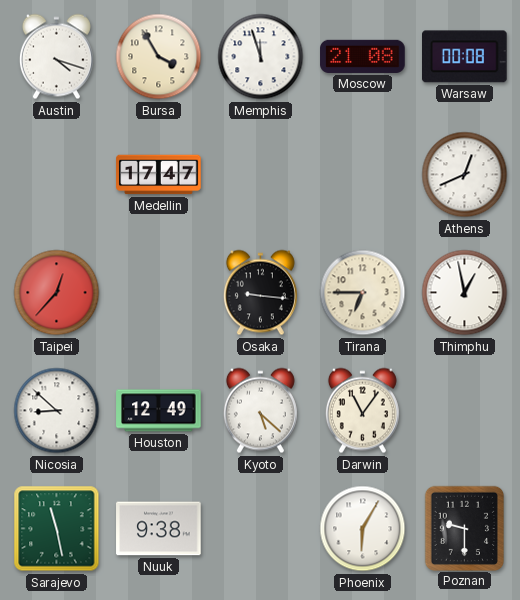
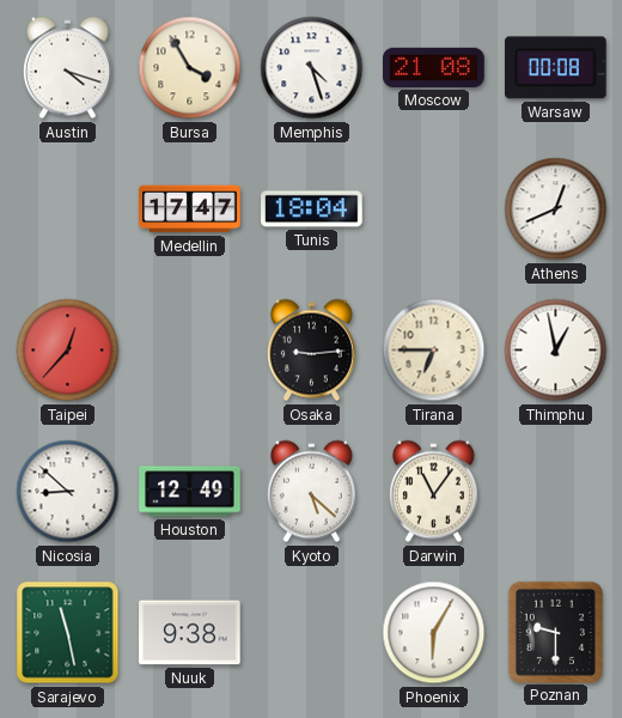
Memphis: 11:57 -> 4:27 (312, 68)
Tunis: none -> 18:04 (312, 209)
Osaka: 9:16 -> 9:14 (311, 351)
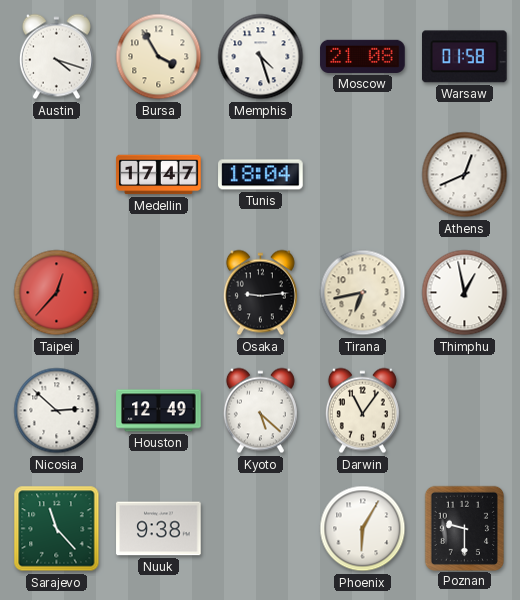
Warsaw: 00:08 -> 01:58 (465, 57)
Tirana: 6:45 -> 6:43 (363, 293)
Nicosia: 8:52 -> 2:52 (57, 411)
Sarajevo: 11:28 -> 11:23 (57, 529)
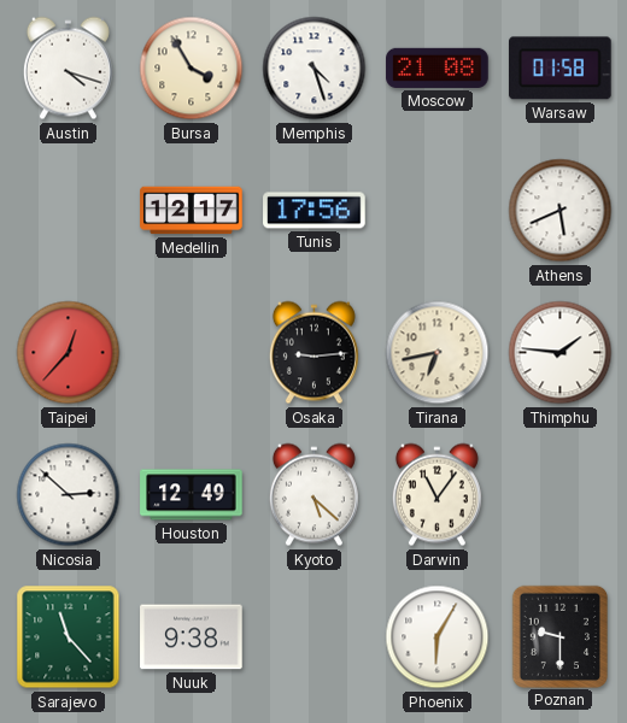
Medellin: 17:47 -> 12:17 (192, 211)
Tunis: 18:04 -> 17:56 (315, 211)
Athens: 12:41 -> 5:41 (561, 211)
Thimphu: 12:58 -> 1:46 (561, 353)
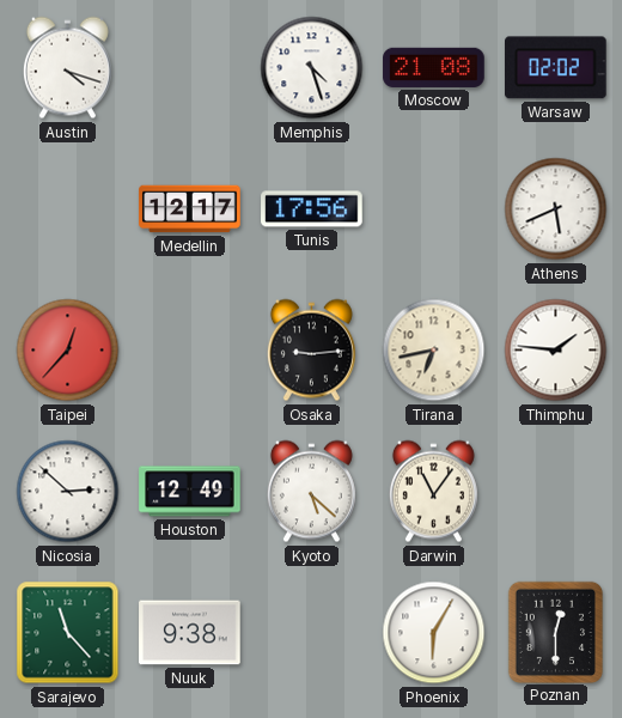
Bursa: 3:55 -> none (192, 69)
Warsaw: 01:58 -> 02:02 (556, 68)
Poznan: 9:30 -> 12:30 (555, 632)
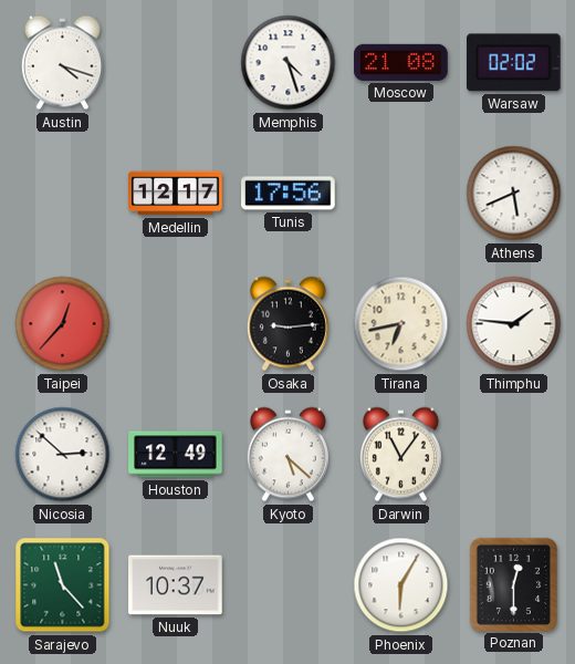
Nuuk: 9:38 -> 10:37 (176, 585)
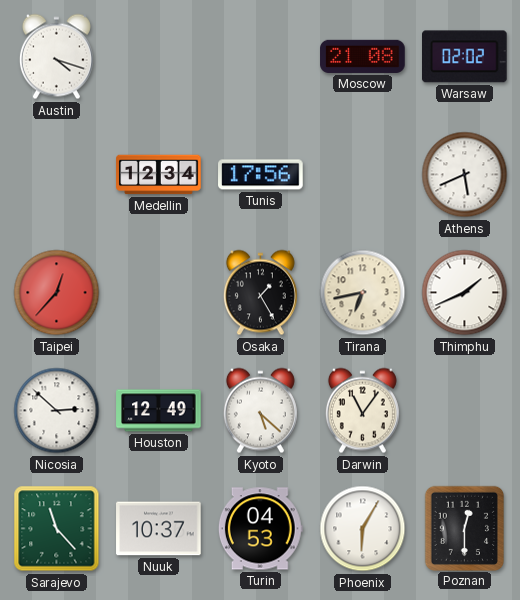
Memphis: 4:27 -> none (289, 63)
Medellin: 12:17 -> 12:34 (159, 175)
Osaka: 9:14 -> 1:25 (260, 293)
Thimphu: 1:46 -> 1:41 (465, 293)
Turin: none -> 04:53 (260, 529)
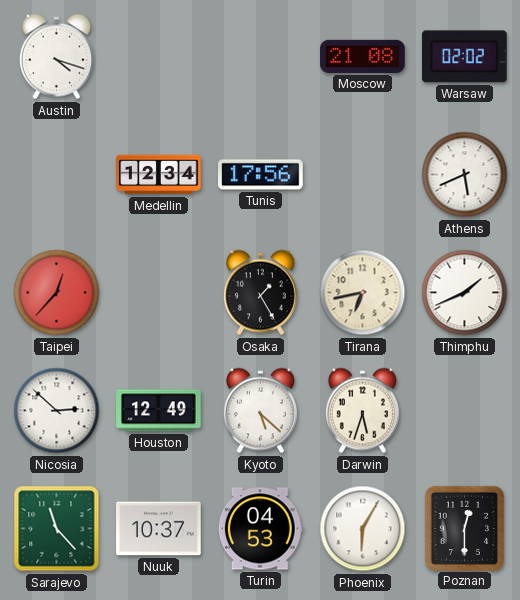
Darwin: 11:06 -> 5:33 (362, 411)
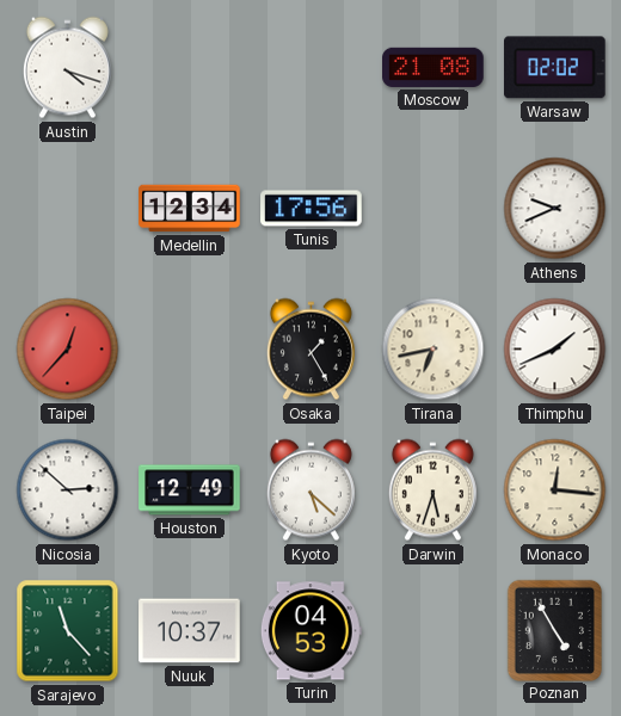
Athens: 5:41 -> 9:41 (555, 209)
Monaco: none -> 12:16 (555, 490)
Phoenix: 6:05 -> none (363, 529)
Poznan: 12:30 -> 4:55 (554, 630)
